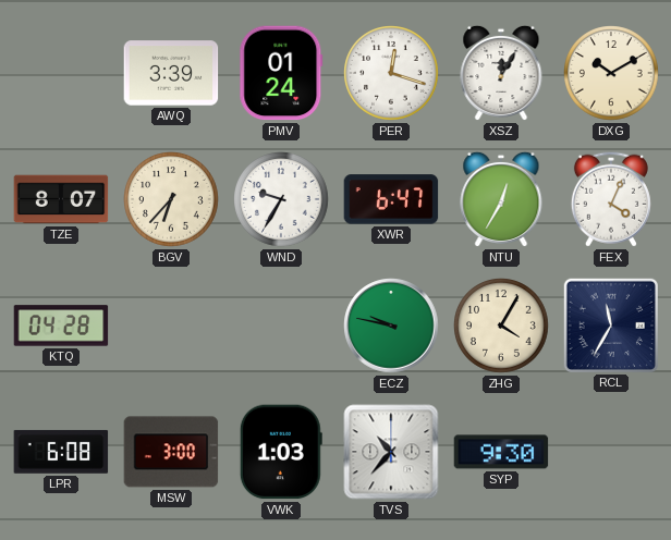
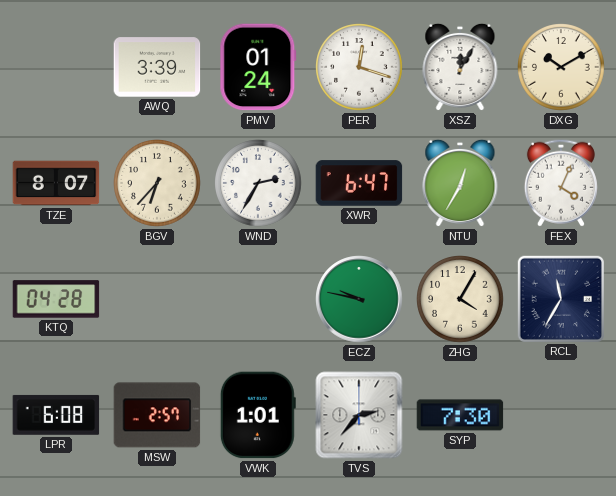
WND: 9:35 -> 2:35 (258, 183)
MSW: 3:00 -> 2:57 (157, 415)
VWK: 1:03 -> 1:01 (258, 415)
TVS: 10:37 -> 2:37 (359, 415)
SYP: 9:30 -> 7:30 (460, 415)
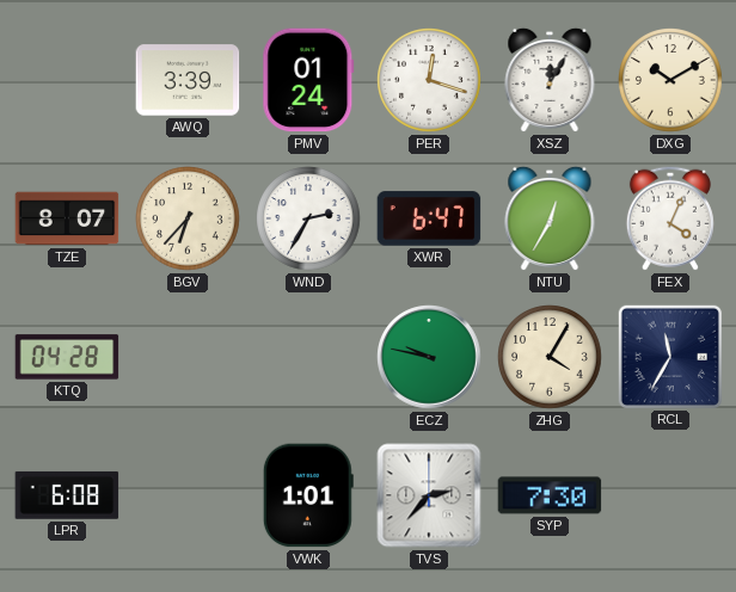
MSW: 2:57 -> none (157, 415)
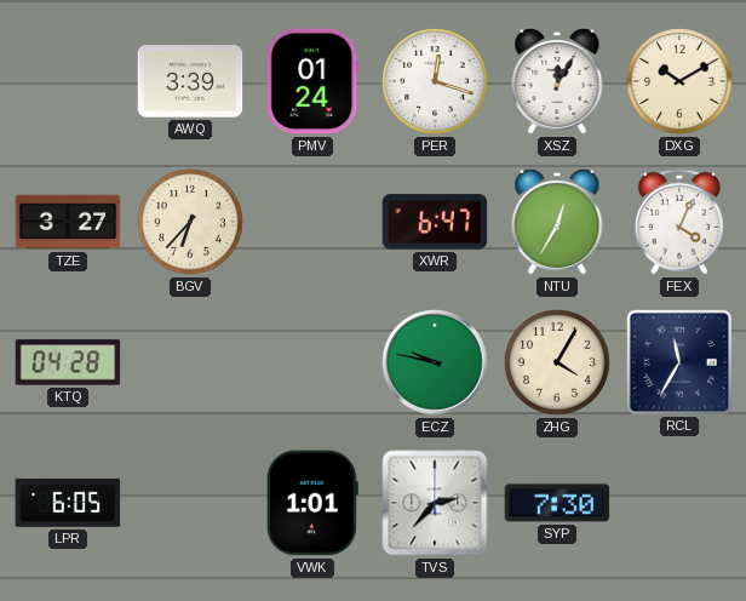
TZE: 8:07 -> 3:27 (68, 222)
WND: 2:35 -> none (308, 218)
LPR: 6:08 -> 6:05 (68, 503)
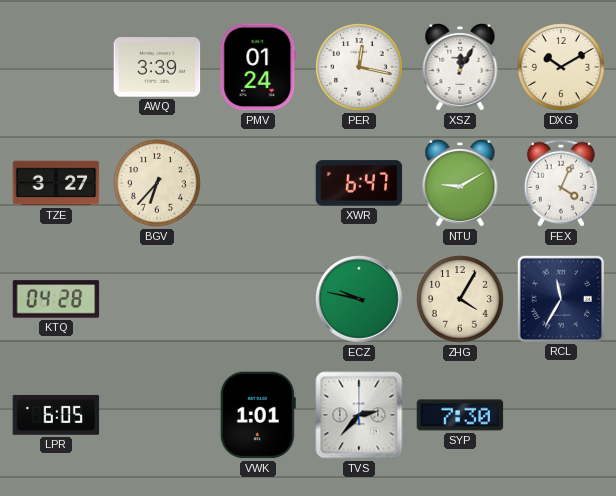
PER: 12:18 -> 12:17 (359, 67)
NTU: 12:35 -> 9:10 (460, 183)
